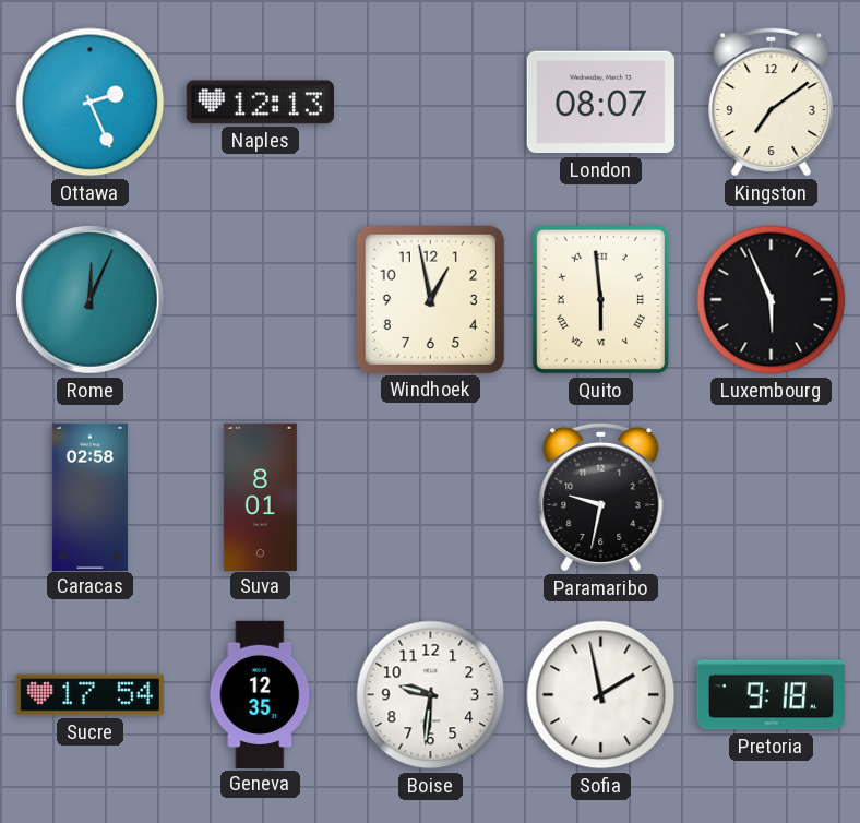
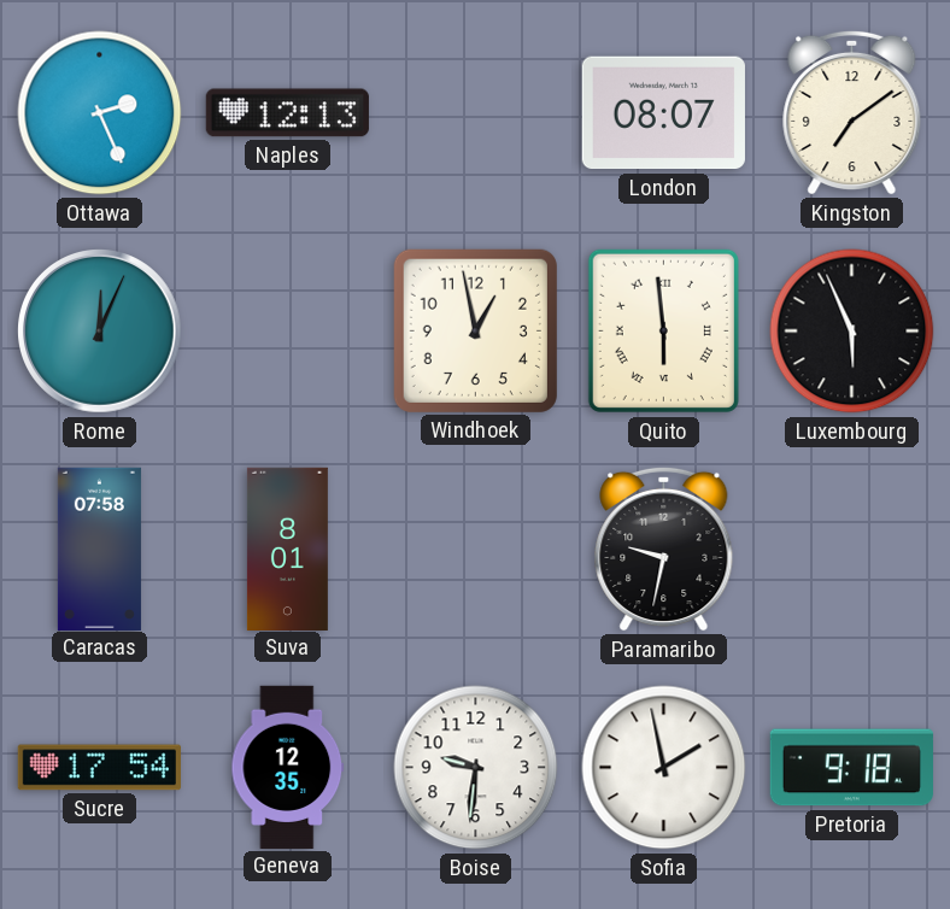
Caracas: 02:58 -> 07:58 (99, 549)
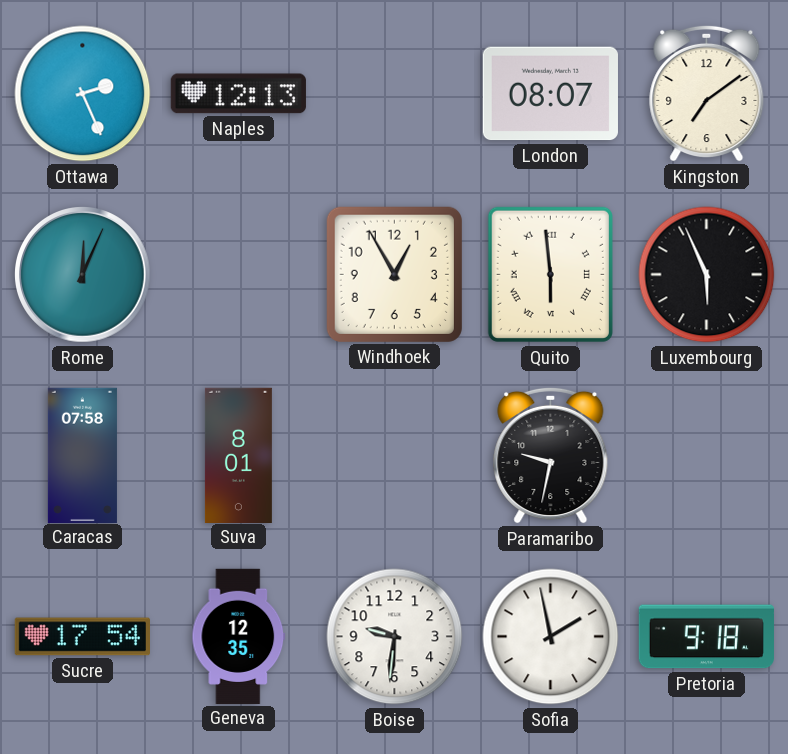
Windhoek: 12:58 -> 12:55 (394, 274)
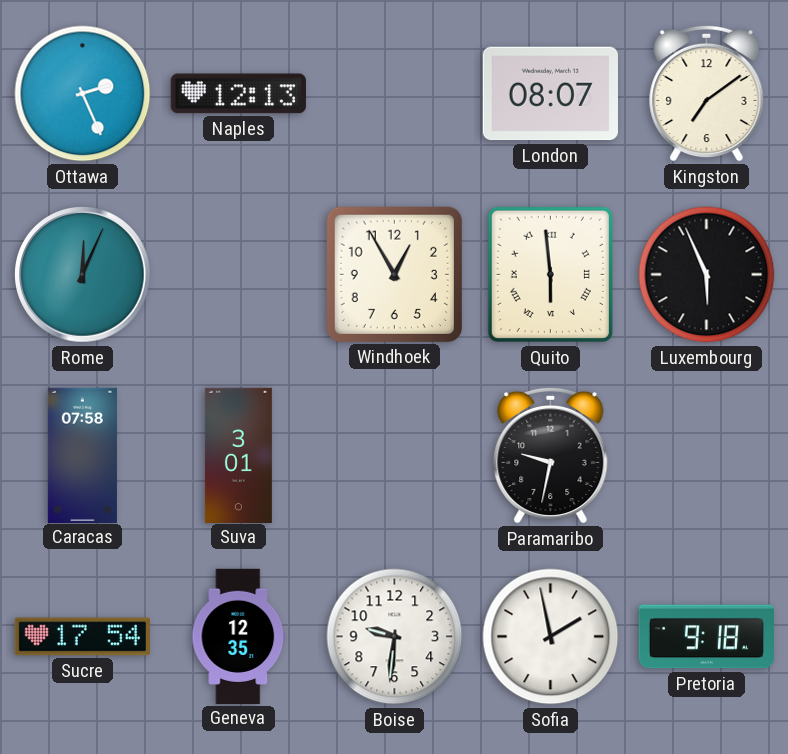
Suva: 8:01 -> 3:01 (238, 455)
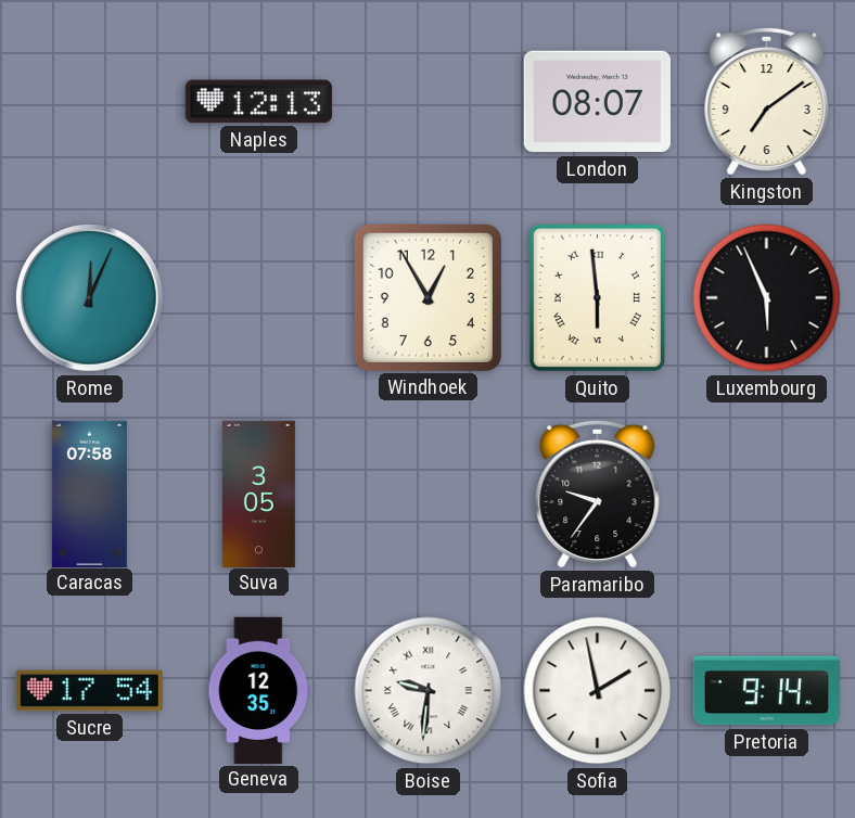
Ottawa: 2:26 -> none (83, 94)
Suva: 3:01 -> 3:05 (258, 494)
Paramaribo: 9:32 -> 9:36 (598, 494)
Boise numerals: Arabic -> Roman (429, 691)
Pretoria: 9:18 -> 9:14 (766, 691)
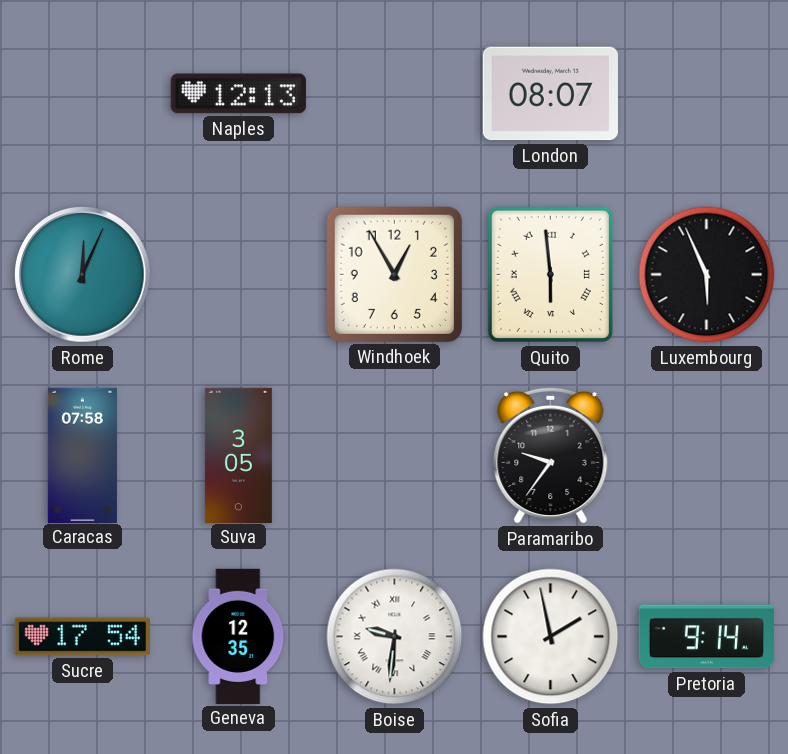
Kingston: 7:09 -> none (767, 101)
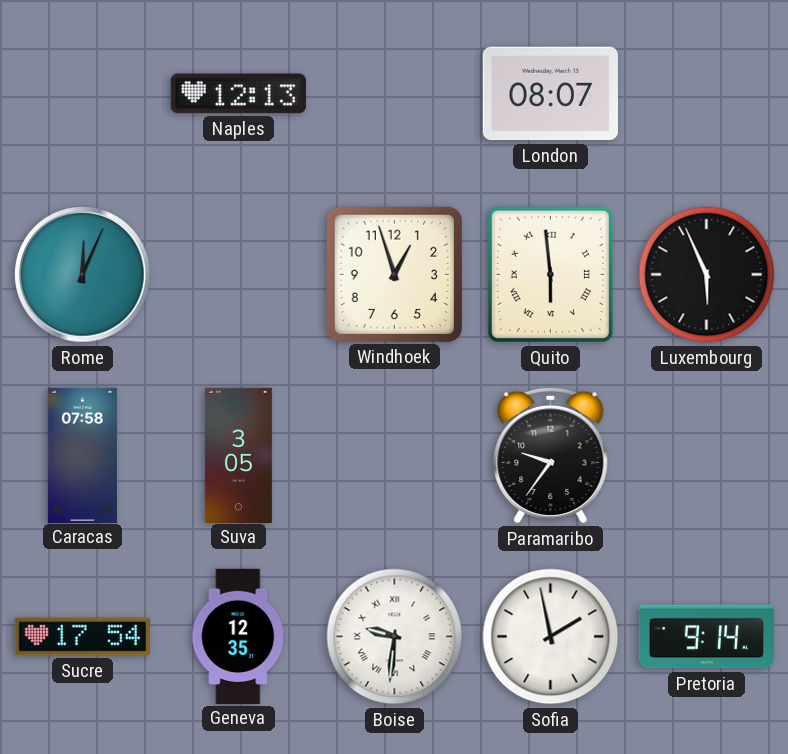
Windhoek: 12:55 -> 12:57 (394, 274)
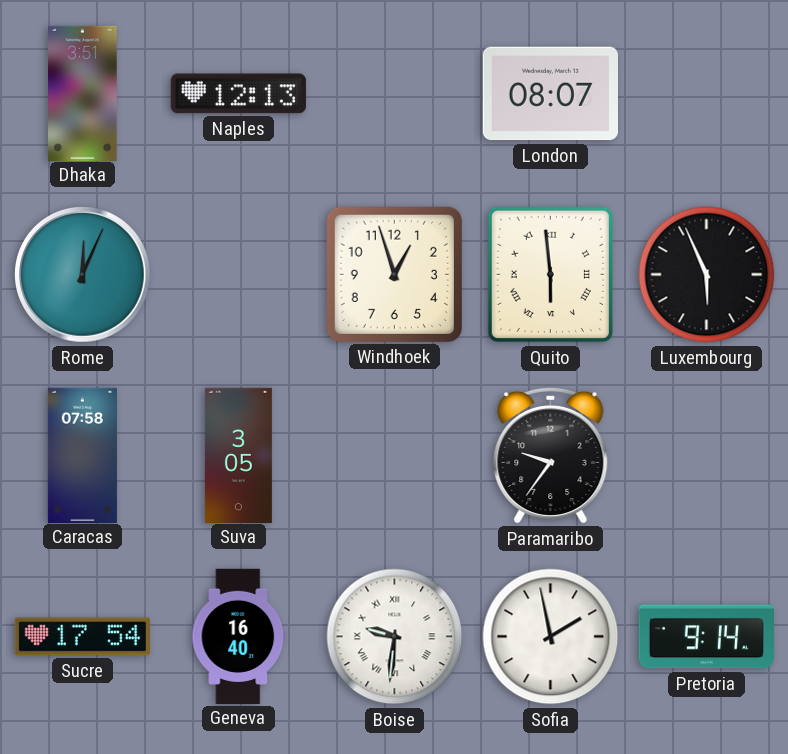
Dhaka: none -> 3:51 (83, 93)
Geneva: 12:35 -> 16:40 (239, 636)
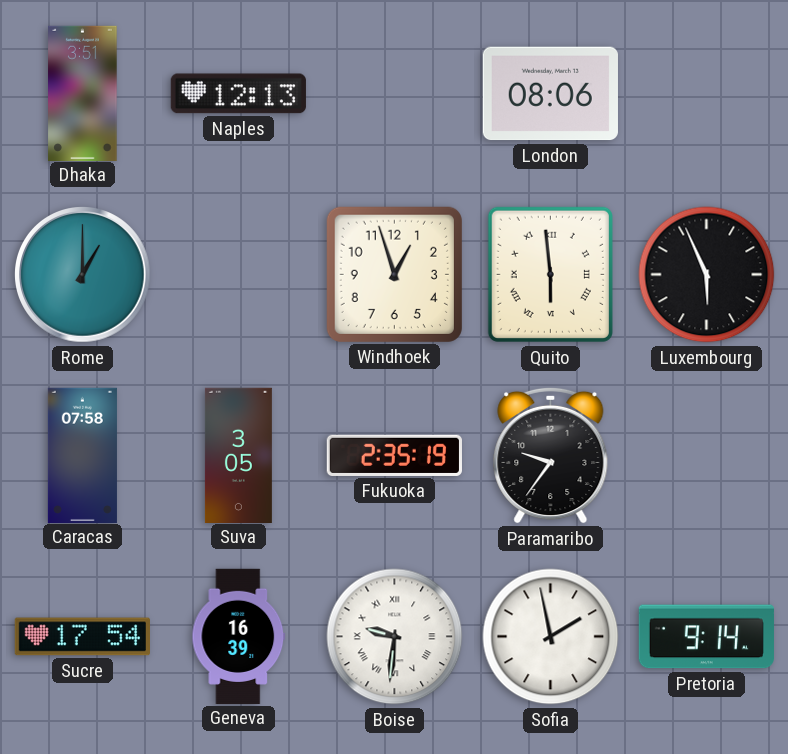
London: 08:07 -> 08:06 (550, 94)
Rome: 12:04 -> 1:00 (83, 275)
Fukuoka: none -> 2:35 (394, 455)
Geneva: 16:40 -> 16:39 (239, 636)
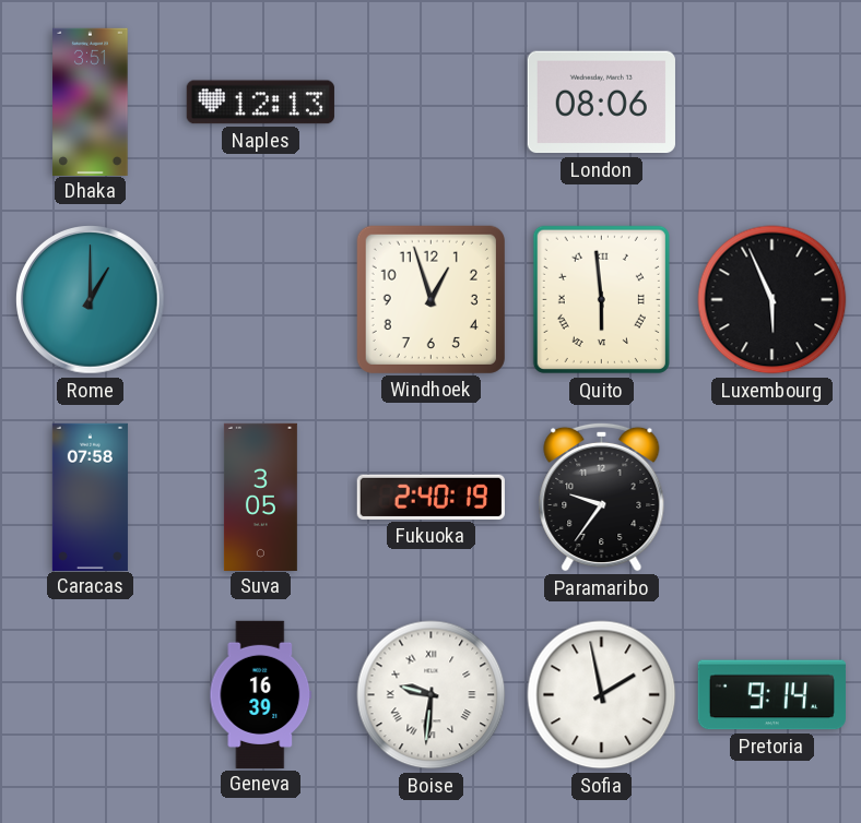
Fukuoka: 2:35 -> 2:40 (431, 497)
Sucre: 17:54 -> none (82, 637)
